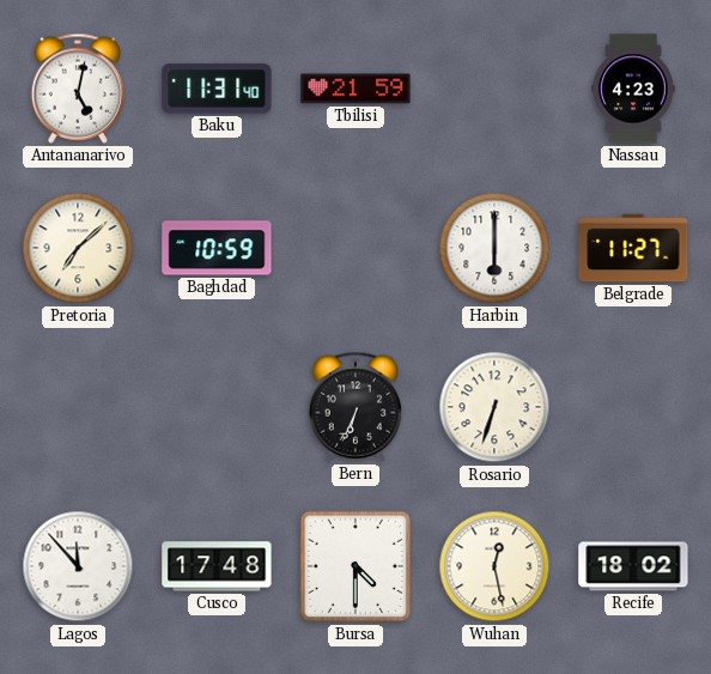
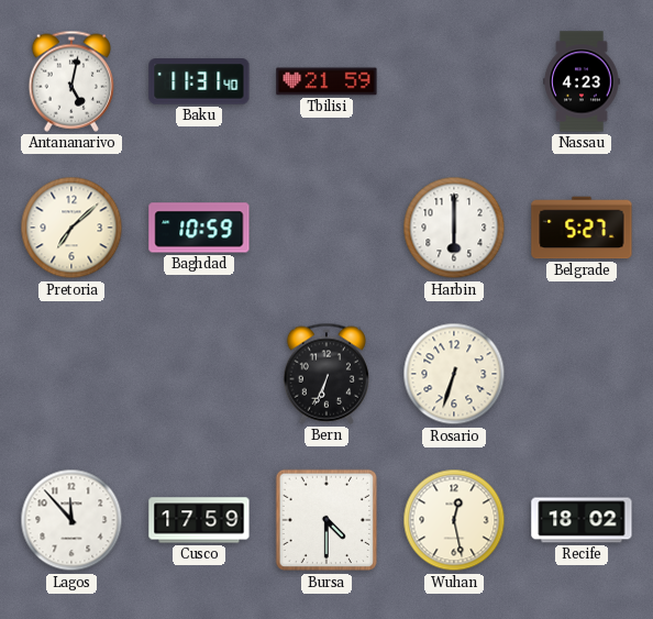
Belgrade: 11:27 -> 5:27 (582, 228)
Cusco: 17:48 -> 17:59 (199, 520)
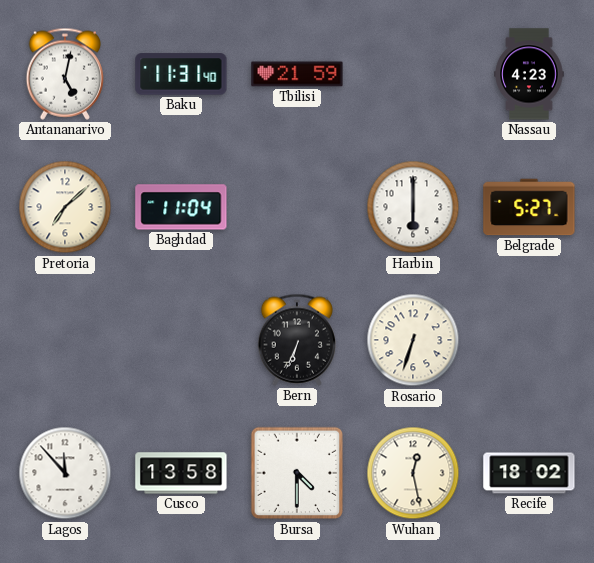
Baghdad: 10:59 -> 11:04 (181, 207)
Cusco: 17:59 -> 13:58 (181, 473)
